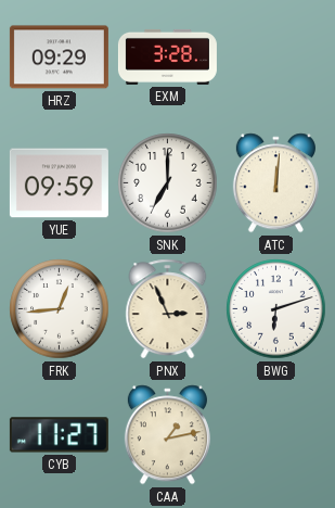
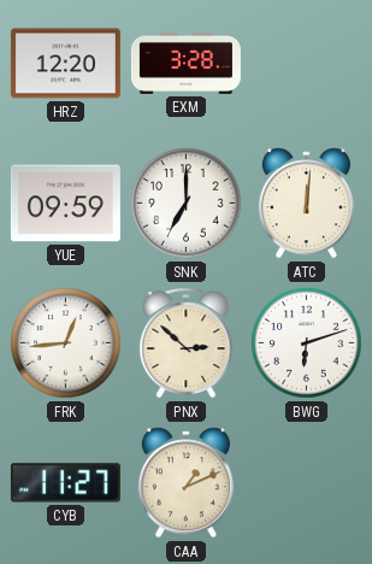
HRZ: 09:29 -> 12:20 (65, 64)
PNX: 2:56 -> 2:52 (187, 343)
CAA: 1:13 -> 1:11 (185, 483)
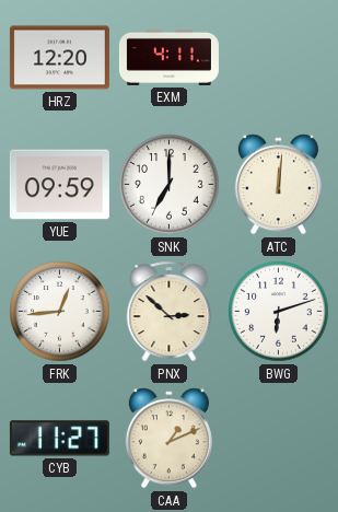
EXM: 3:28 -> 4:11 (168, 57)
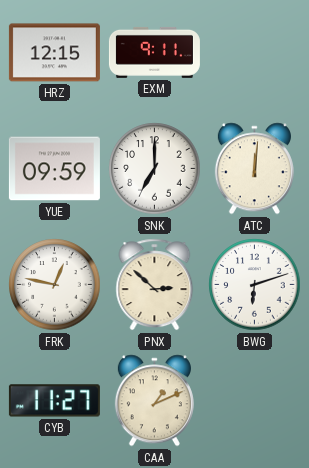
HRZ: 12:20 -> 12:15 (54, 53)
EXM: 4:11 -> 9:11 (154, 52)
FRK: 12:44 -> 12:47 (55, 285)
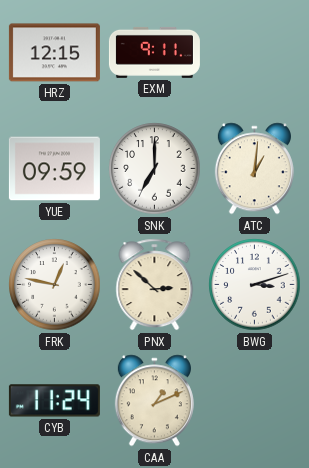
ATC: 12:01 -> 1:01 (254, 169)
BWG: 6:12 -> 3:12 (255, 285)
CYB: 11:27 -> 11:24 (54, 401)
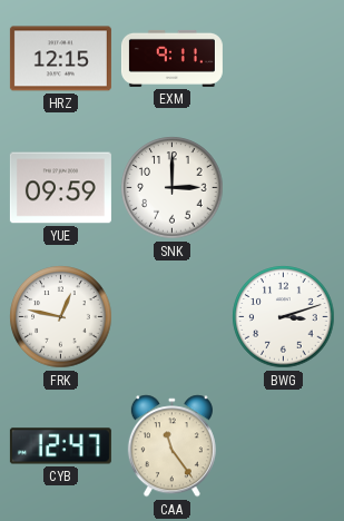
SNK: 7:00 -> 3:00 (173, 188)
ATC: 1:01 -> none (254, 169)
PNX: 2:52 -> none (155, 285)
CYB: 11:24 -> 12:47 (60, 446)
CAA: 1:11 -> 11:24 (171, 446)
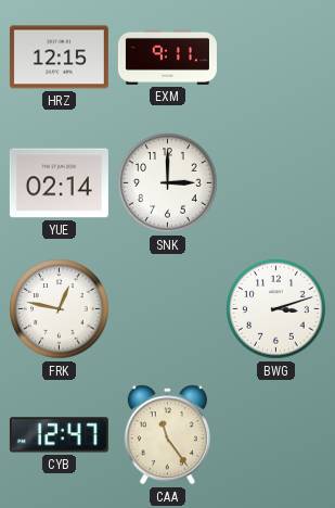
YUE: 09:59 -> 02:14 (59, 183)
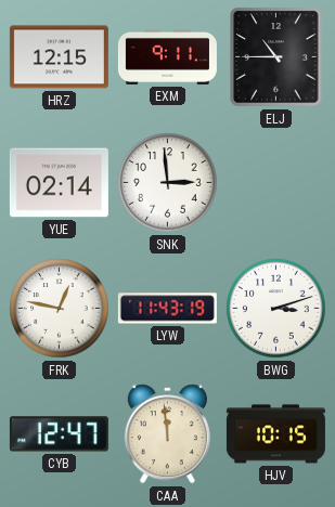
ELJ: none -> 10:45 (276, 57)
SNK: 3:00 -> 2:59 (168, 183)
LYW: none -> 11:43 (167, 309)
CAA: 11:24 -> 11:59 (167, 434)
HJV: none -> 10:15 (275, 434)
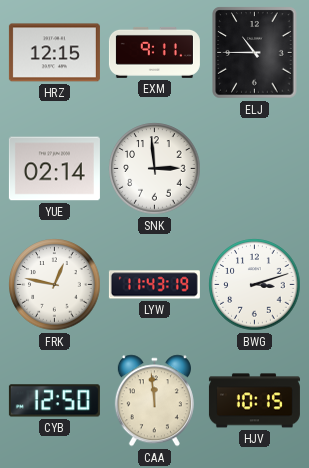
CYB: 12:47 -> 12:50 (54, 401)
